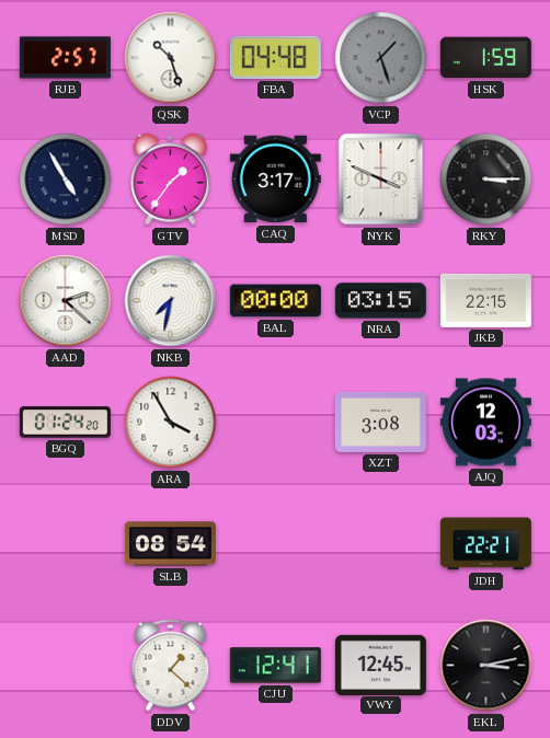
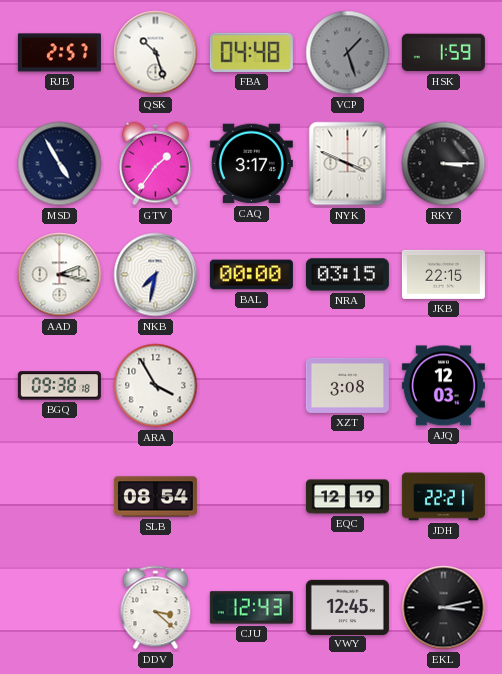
AAD: 2:22 -> 2:17 (60, 275)
BGQ: 01:24 -> 09:38 (59, 386)
EQC: none -> 12:19 (347, 497)
DDV: 1:22 -> 3:22 (156, 608)
CJU: 12:41 -> 12:43 (251, 608)
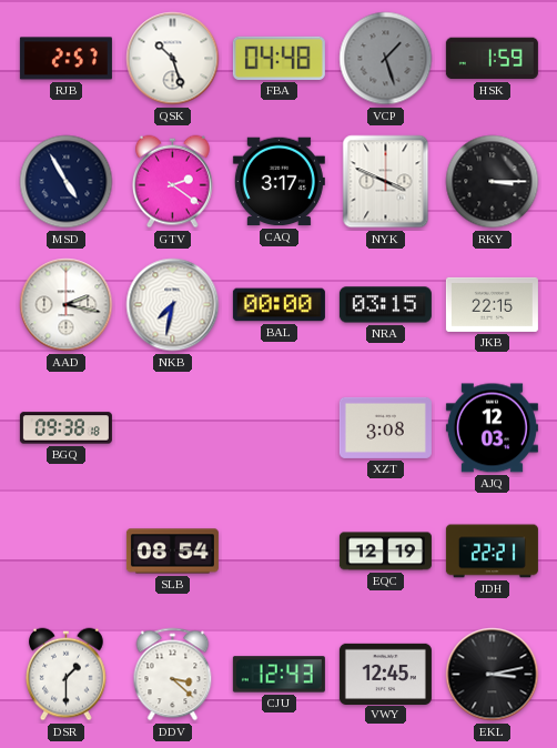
GTV: 1:36 -> 2:21 (173, 182)
ARA: 3:55 -> none (156, 386)
DSR: none -> 1:30 (67, 675)
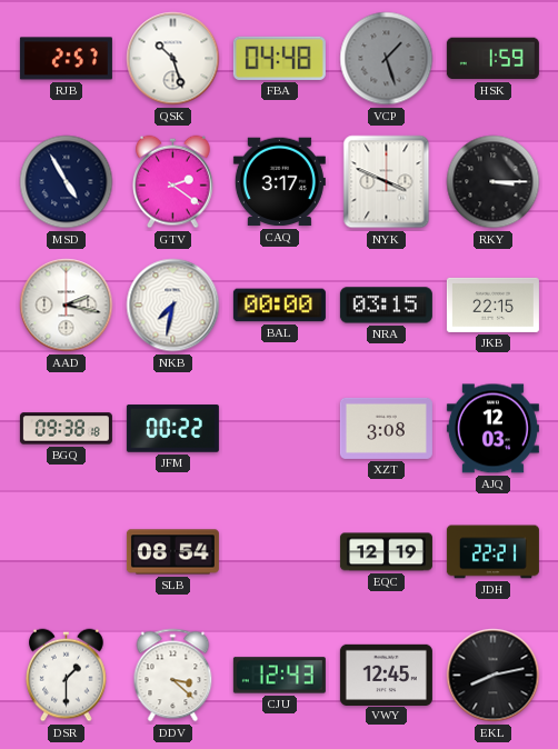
JFM: none -> 00:22 (172, 429)
EKL: 3:13 -> 8:13 (494, 676)
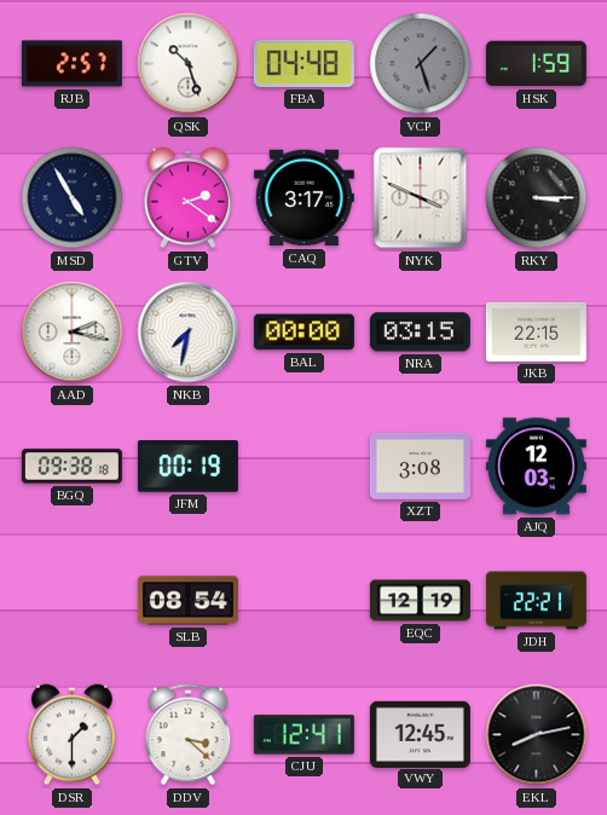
JFM: 00:22 -> 00:19 (187, 467)
CJU: 12:43 -> 12:41 (303, 735)
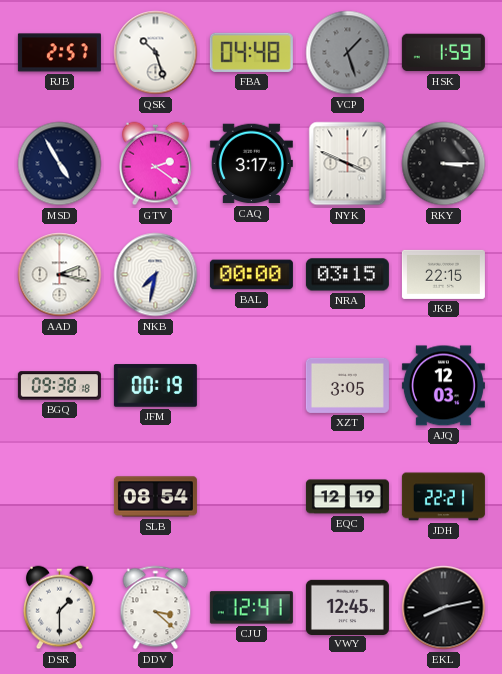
XZT: 3:08 -> 3:05 (347, 385)
